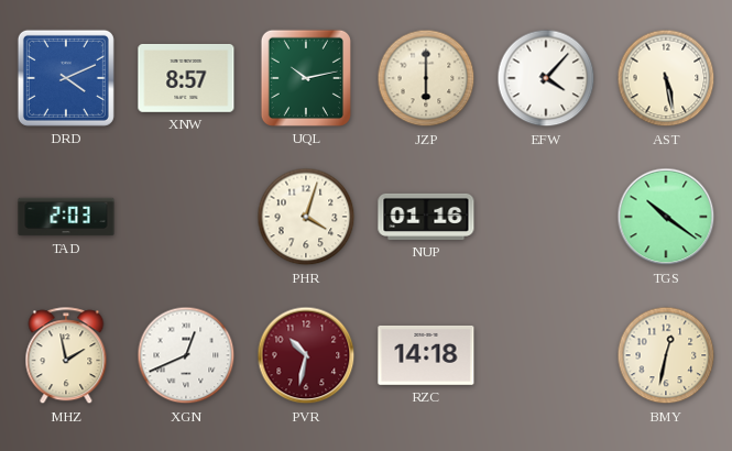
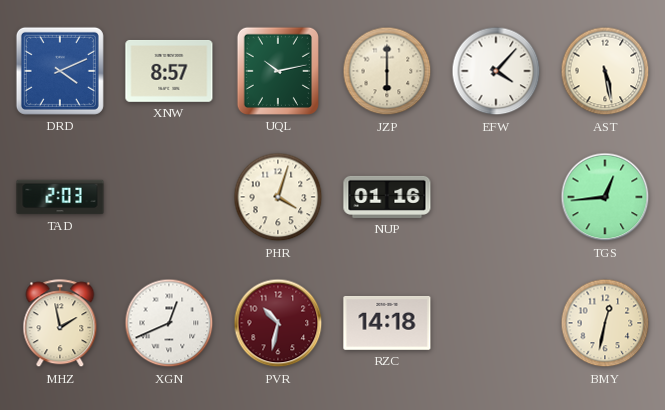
TGS: 10:21 -> 12:44 (605, 197)
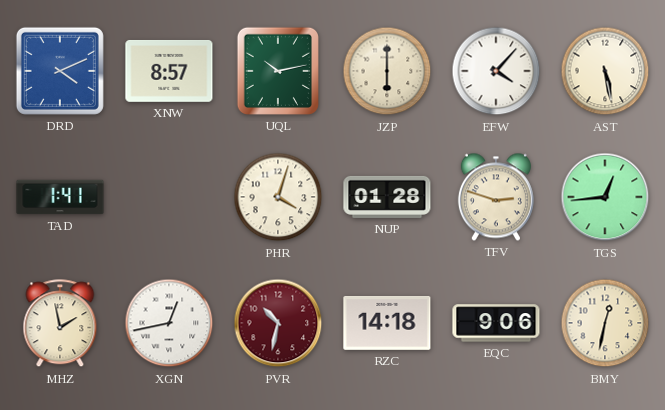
TAD: 2:03 -> 1:41 (60, 197)
NUP: 01:16 -> 01:28 (387, 197)
TFV: none -> 2:48 (496, 197)
XGN: 12:41 -> 12:43 (169, 323)
EQC: none -> 9:06 (496, 323)
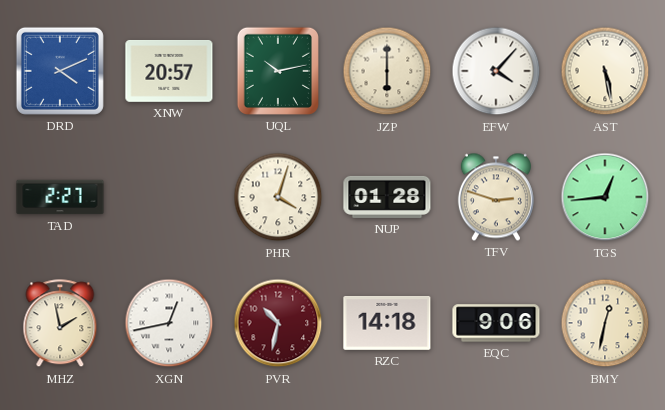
XNW: 8:57 -> 20:57 (169, 71)
TAD: 1:41 -> 2:27 (60, 197)
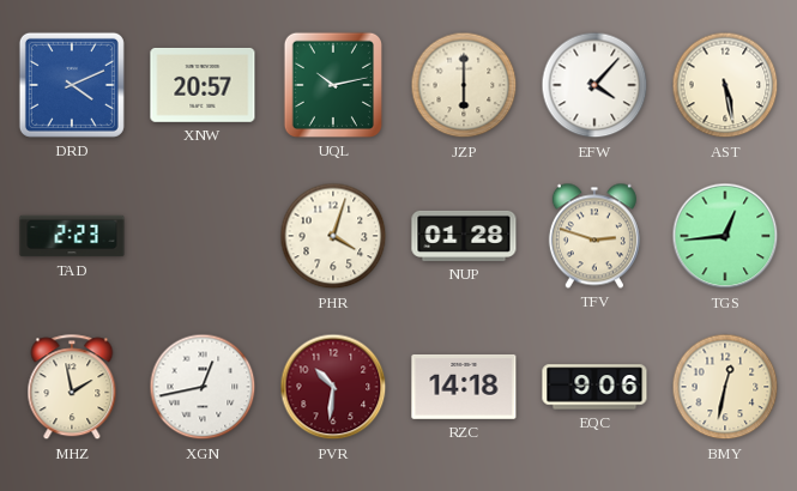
TAD: 2:27 -> 2:23 (72, 236)
PVR: 10:32 -> 10:31 (333, 387)
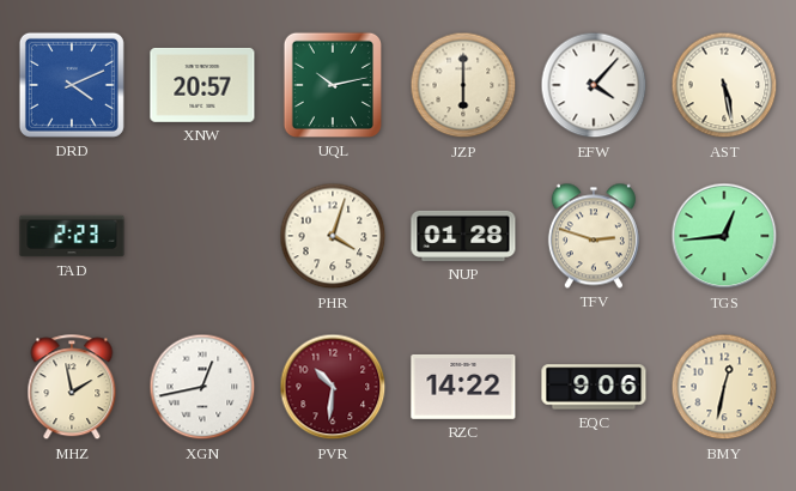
RZC: 14:18 -> 14:22 (463, 387)
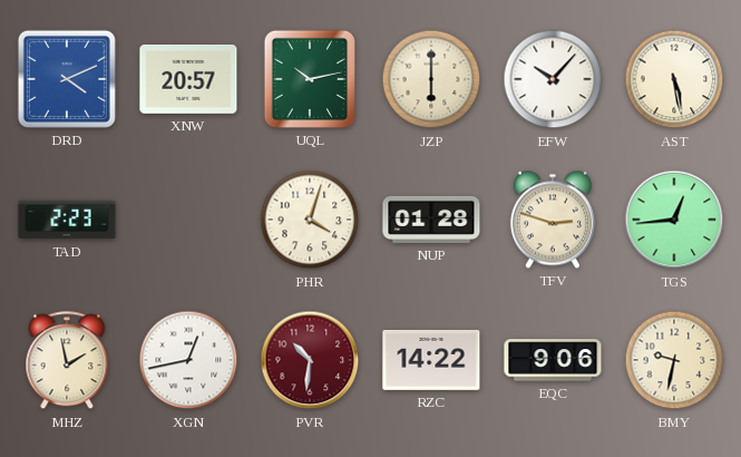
EFW: 4:07 -> 10:07 (553, 79)
BMY: 12:32 -> 9:32 (674, 360)
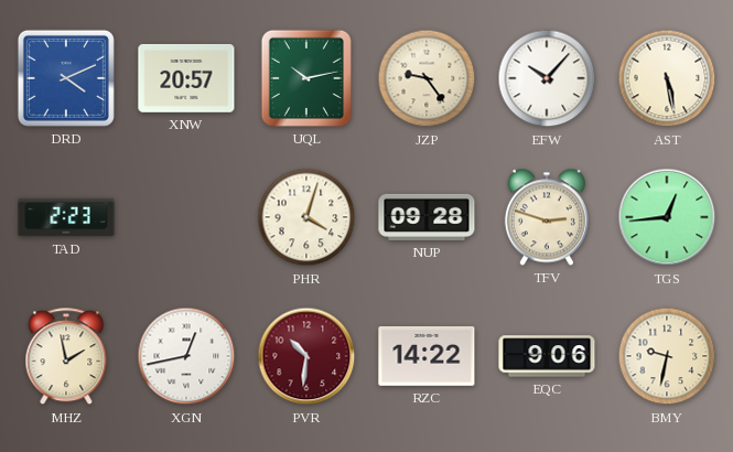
JZP: 6:00 -> 9:24 (427, 78)
NUP: 01:28 -> 09:28 (427, 217)
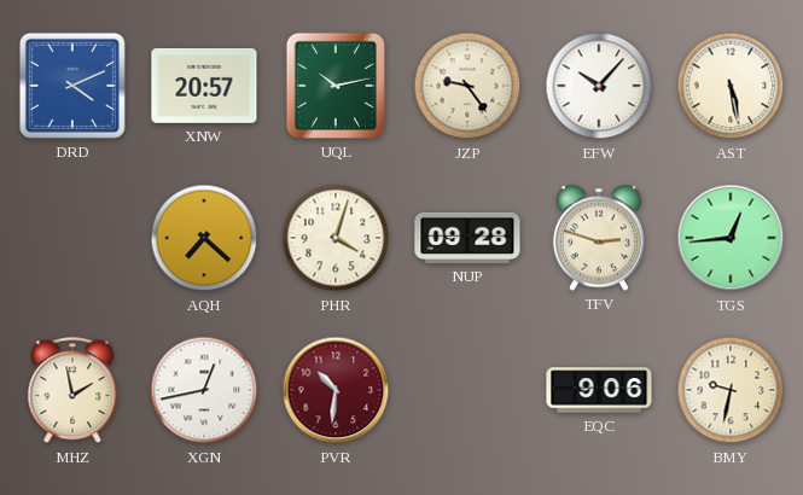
TAD: 2:23 -> none (66, 217)
AQH: none -> 7:22 (204, 238)
RZC: 14:22 -> none (427, 356)
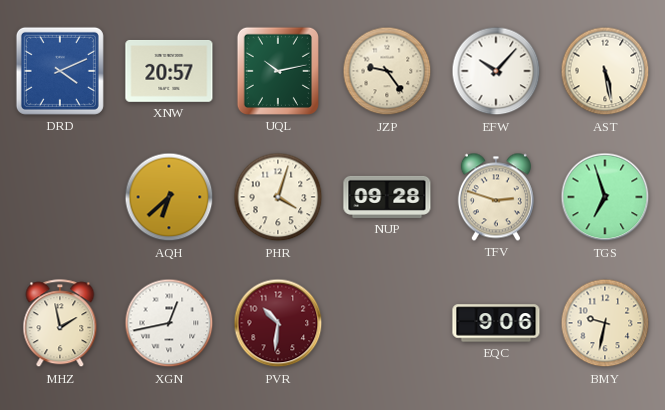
AQH: 7:22 -> 6:38 (169, 197)
TGS: 12:44 -> 6:57 (605, 197)
